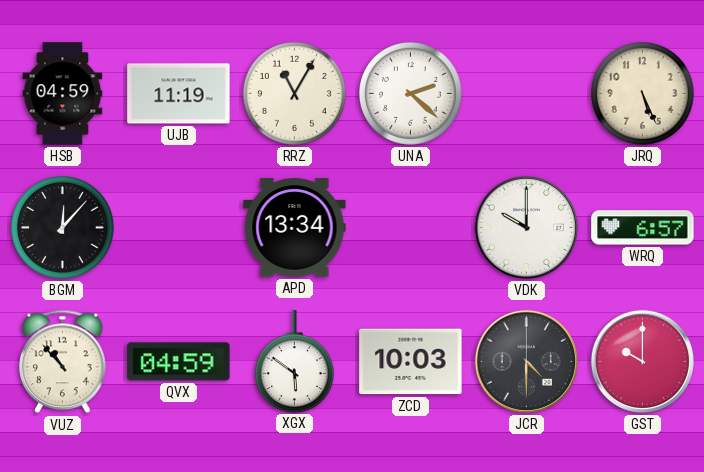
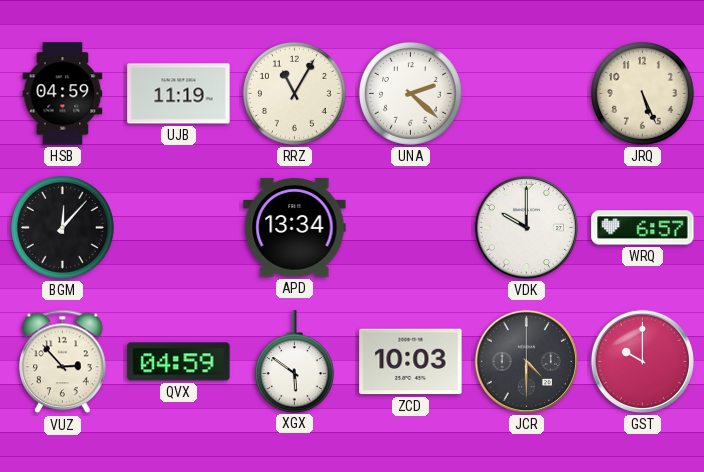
VUZ: 10:53 -> 2:53 (63, 362)
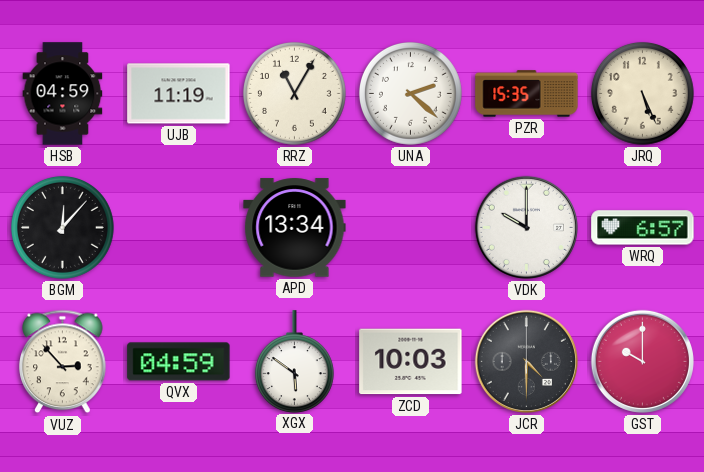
PZR: none -> 15:35 (527, 94)
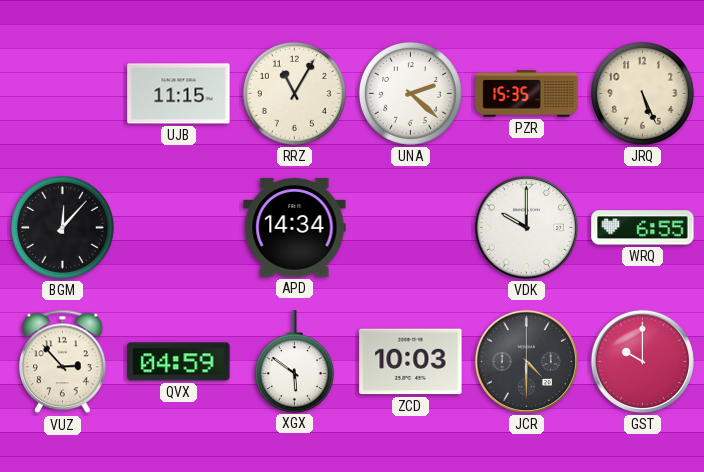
HSB: 04:59 -> none (63, 94)
UJB: 11:19 -> 11:15 (179, 94)
APD: 13:34 -> 14:34 (295, 228)
WRQ: 6:57 -> 6:55 (643, 228)
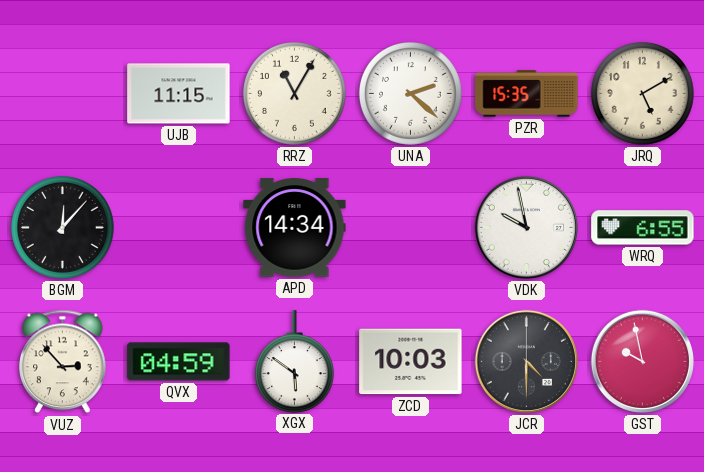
JRQ: 5:26 -> 5:10 (642, 93)
VDK: 10:00 -> 9:58 (526, 227)
GST: 10:00 -> 9:58 (642, 361)
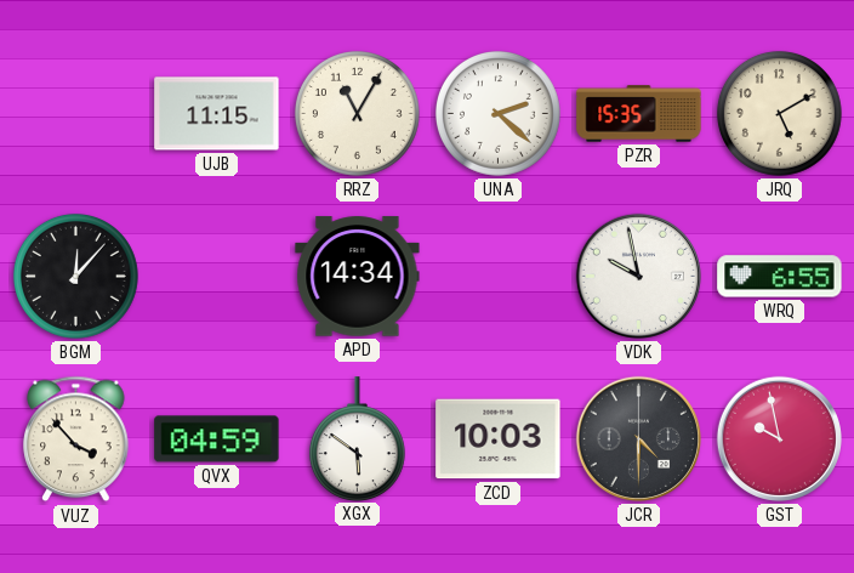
VUZ: 2:53 -> 3:53 (76, 439)
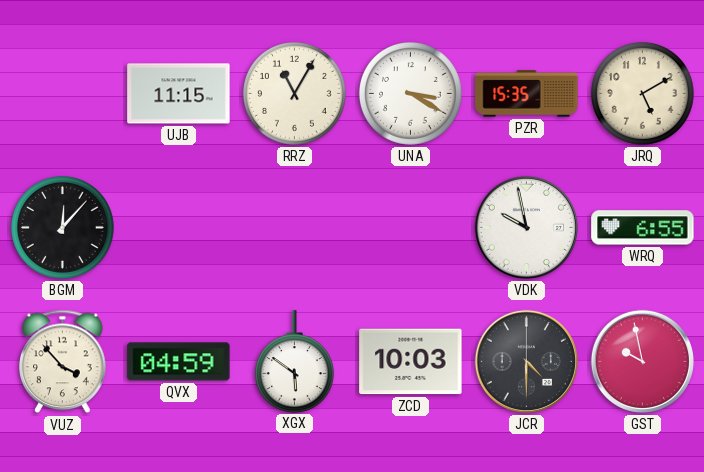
UNA: 2:22 -> 3:20 (410, 93)
APD: 14:34 -> none (358, 277)
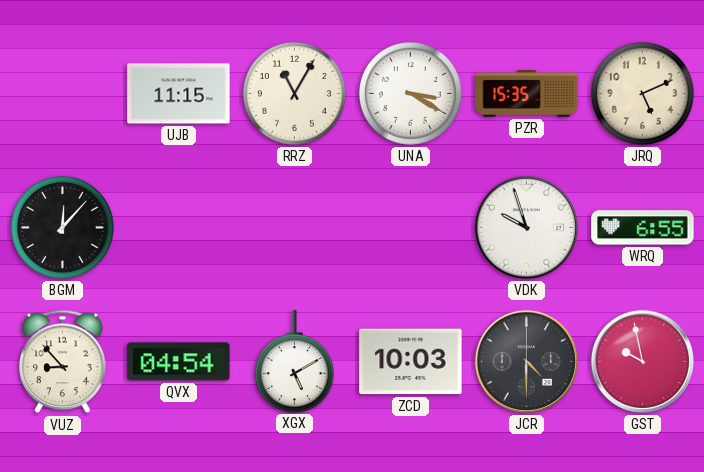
JRQ: 5:10 -> 5:11 (642, 93)
VDK: 9:58 -> 9:57 (526, 227)
VUZ: 3:53 -> 8:53 (63, 362)
QVX: 04:59 -> 04:54 (179, 362)
XGX: 5:51 -> 5:10 (294, 361)
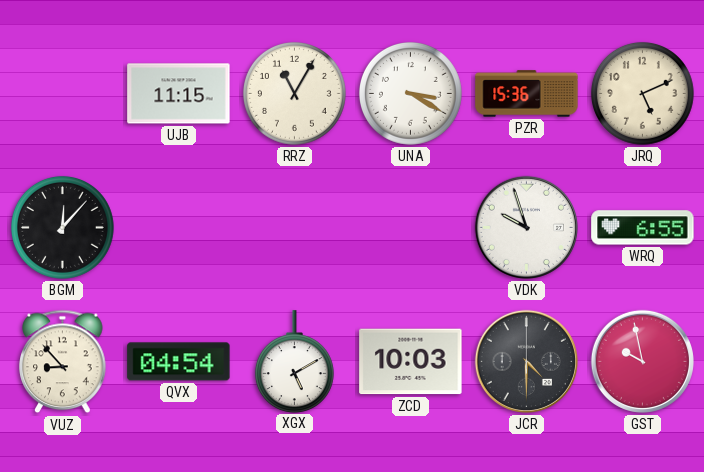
PZR: 15:35 -> 15:36 (527, 94)
